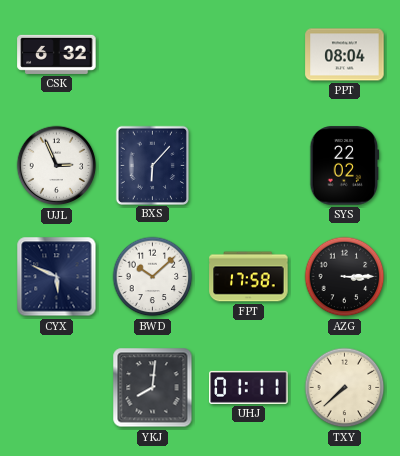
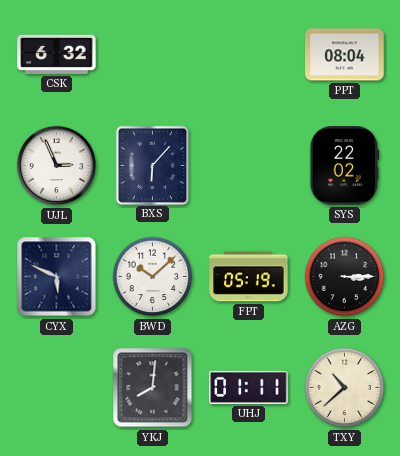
FPT: 17:58 -> 05:19 (249, 277)
TXY: 7:38 -> 10:38 (345, 388)
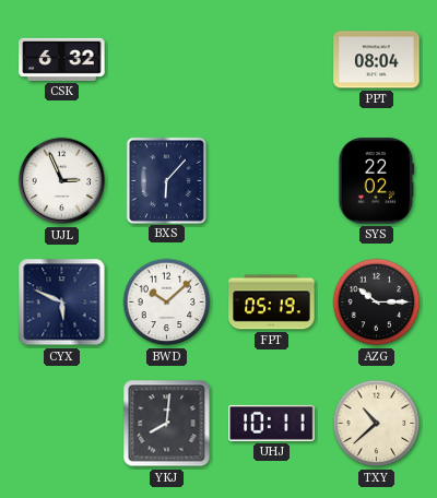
AZG: 3:15 -> 10:15 (377, 303)
UHJ: 01:11 -> 10:11 (272, 423)
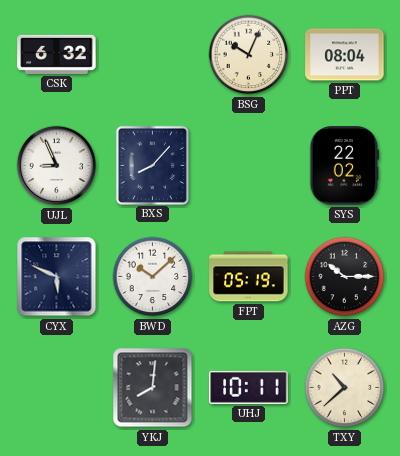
BSG: none -> 10:04 (249, 55)
UJL: 2:56 -> 8:56 (57, 166)
BXS: 6:07 -> 8:07 (152, 165)
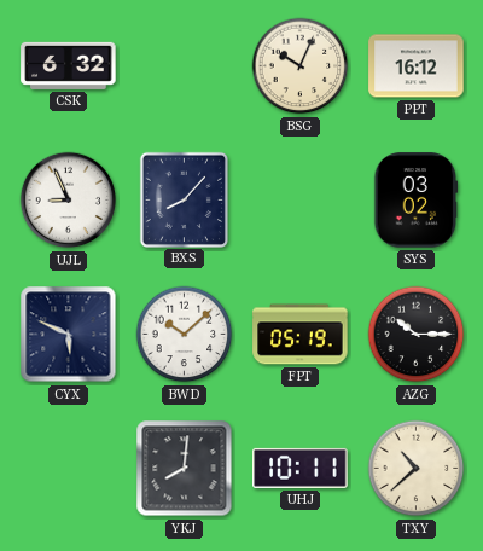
PPT: 08:04 -> 16:12 (417, 66)
SYS: 22:02 -> 03:02 (417, 201)
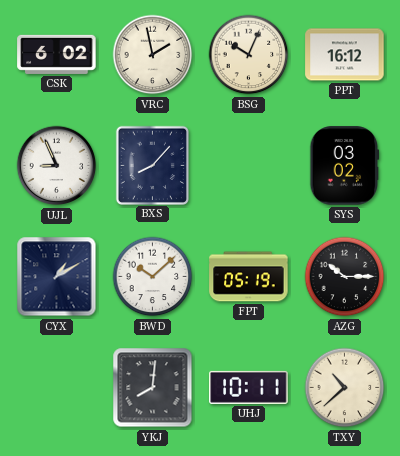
CSK: 6:32 -> 6:02 (57, 54)
VRC: none -> 1:58 (153, 55)
CYX: 5:49 -> 1:10 (57, 277)
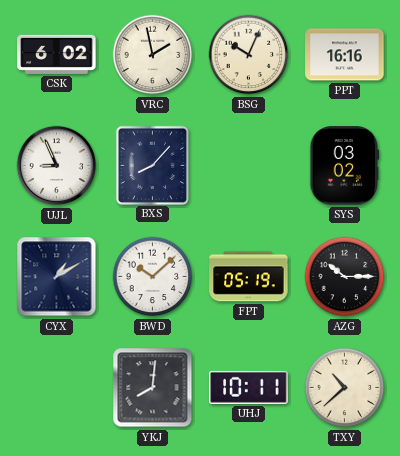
PPT: 16:12 -> 16:16 (345, 55)
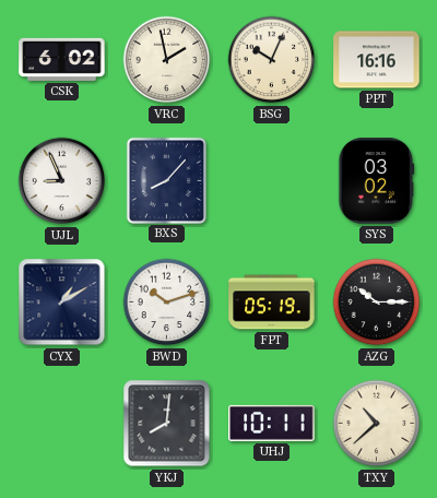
BWD: 10:08 -> 10:12 (167, 303)
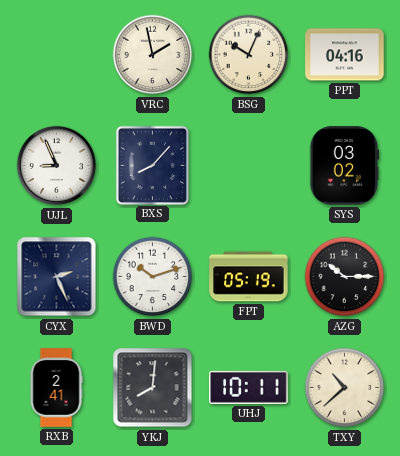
CSK: 6:02 -> none (62, 59)
PPT: 16:16 -> 04:16 (345, 55)
CYX: 1:10 -> 2:26 (57, 277)
RXB: none -> 2:41 (56, 388)
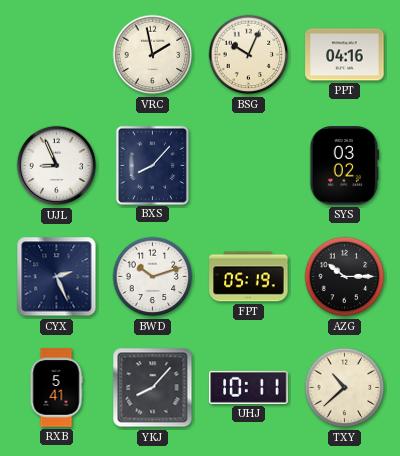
RXB: 2:41 -> 5:41 (56, 388)
YKJ: 8:01 -> 8:07 (153, 388)
